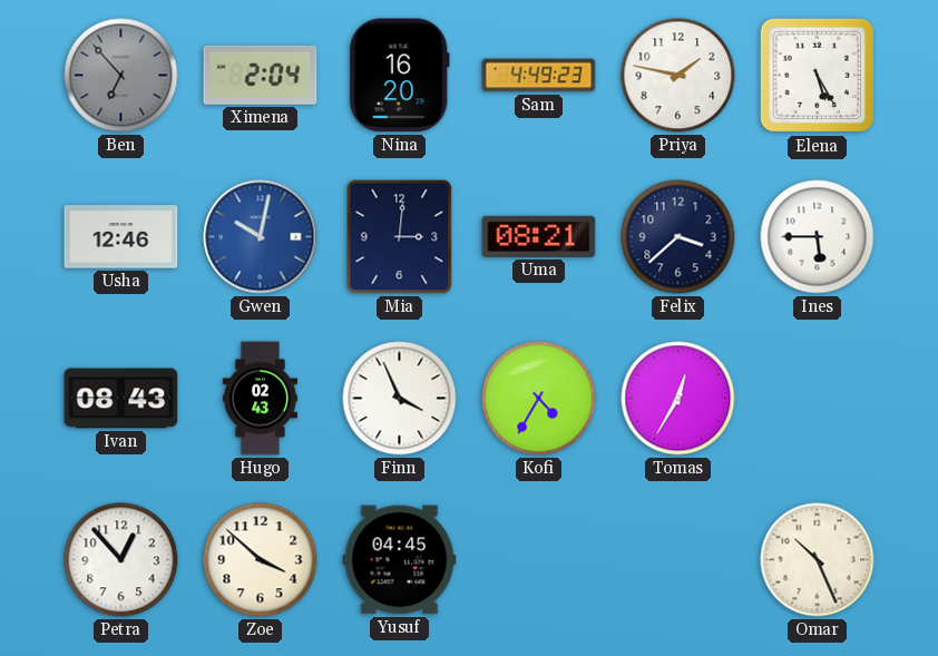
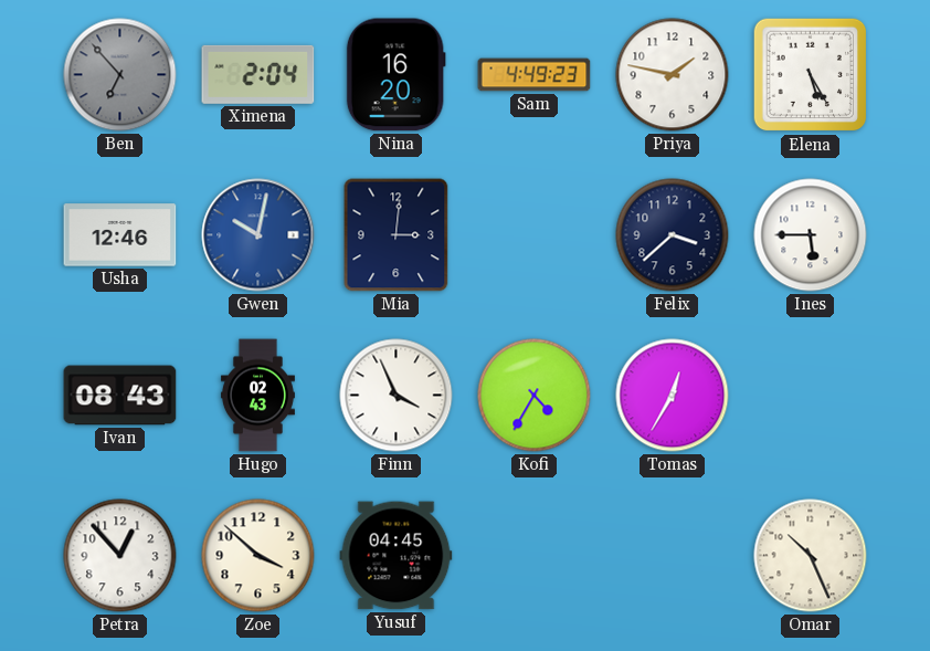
Uma: 08:21 -> none (539, 236)
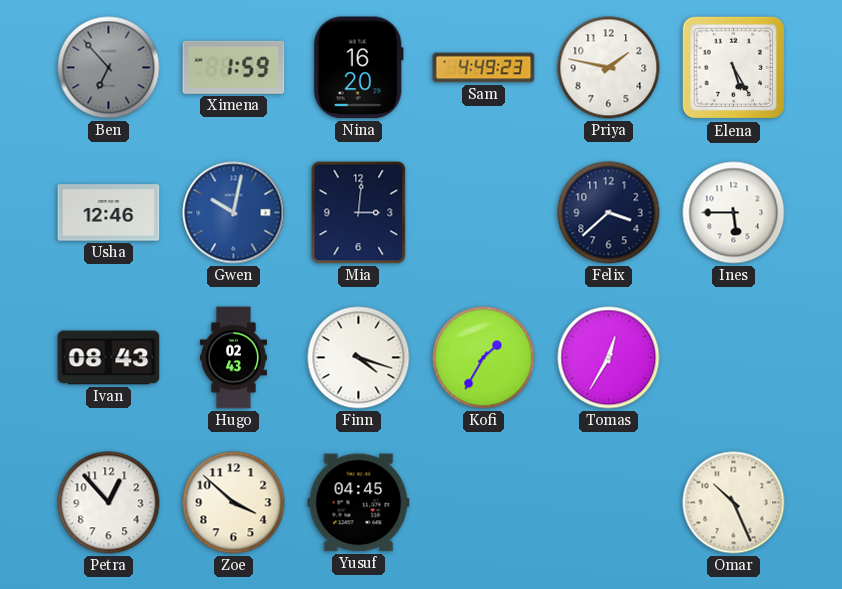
Ximena: 2:04 -> 1:59 (234, 67)
Finn: 3:56 -> 4:18 (359, 358)
Kofi: 4:35 -> 1:35 (484, 358)
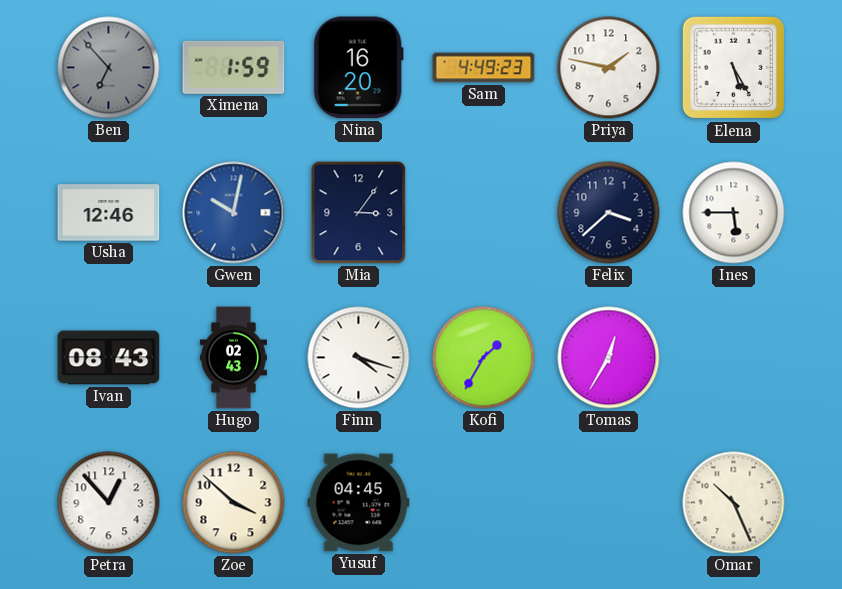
Mia: 3:01 -> 3:06 (359, 213)
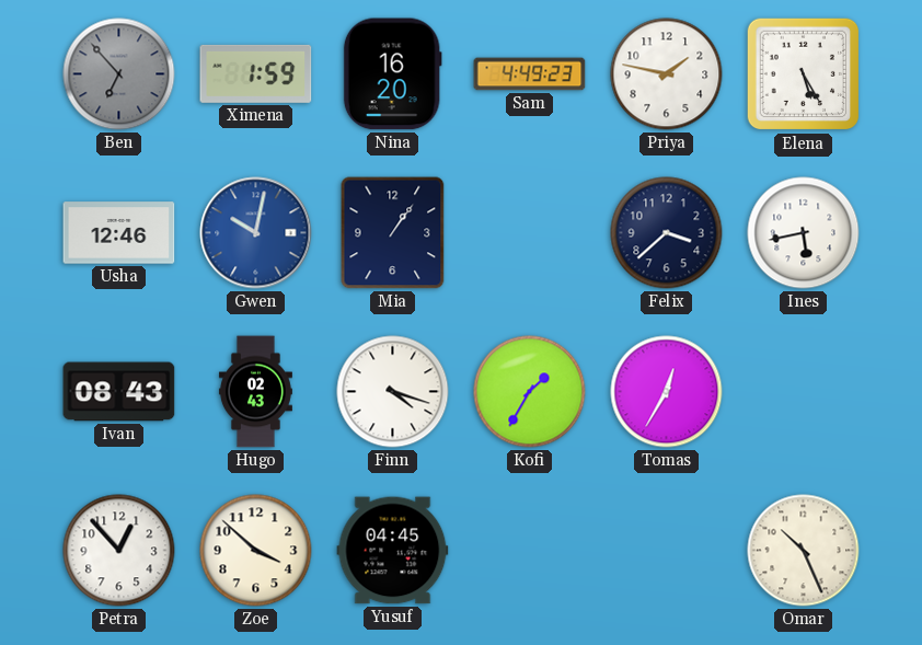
Mia: 3:06 -> 1:06 (393, 233)
Ines: 5:45 -> 5:43 (804, 233)
